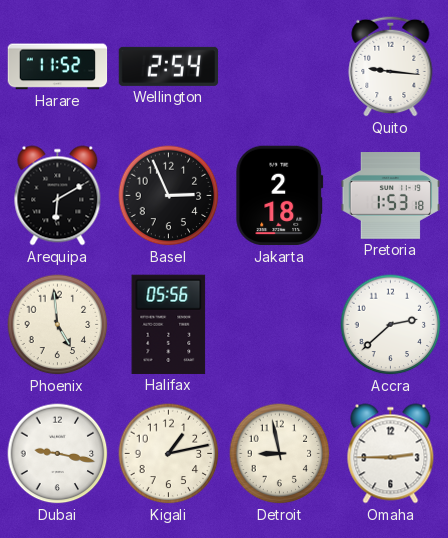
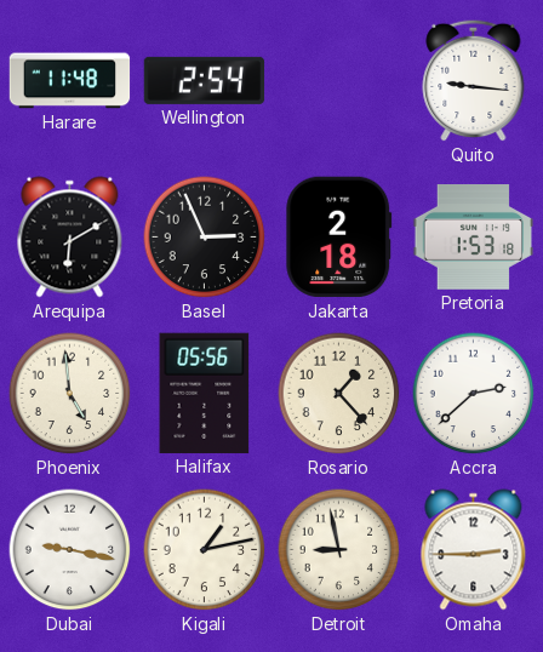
Harare: 11:52 -> 11:48 (70, 81)
Rosario: none -> 1:23 (339, 394)
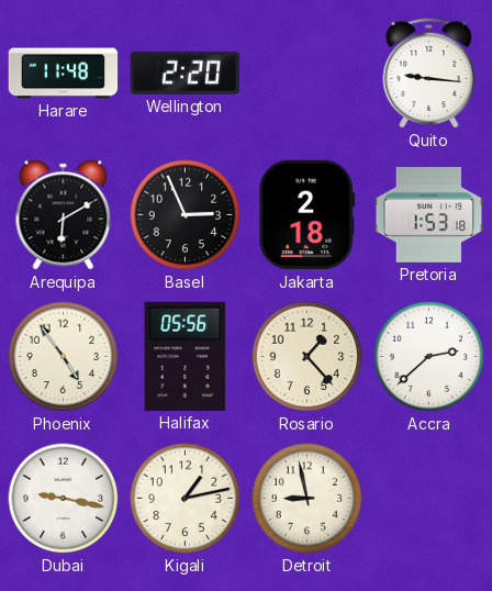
Wellington: 2:54 -> 2:20 (186, 73)
Phoenix: 4:59 -> 4:54 (64, 357)
Omaha: 2:45 -> none (474, 550)
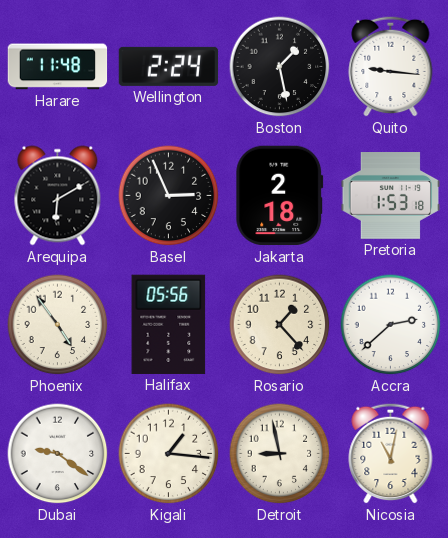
Wellington: 2:20 -> 2:24 (169, 66)
Boston: none -> 1:28 (280, 67)
Dubai: 9:17 -> 9:21 (58, 454)
Kigali: 1:13 -> 1:16 (169, 454)
Nicosia: none -> 11:02 (391, 453)
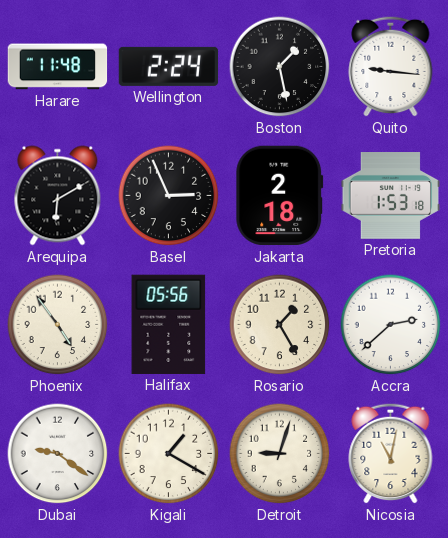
Rosario: 1:23 -> 1:25 (280, 325)
Kigali: 1:16 -> 1:20 (169, 454)
Detroit: 8:58 -> 9:03 (280, 454)
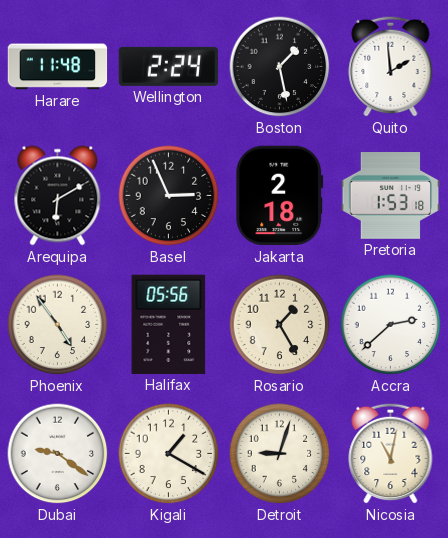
Quito: 9:16 -> 1:59 (391, 66)
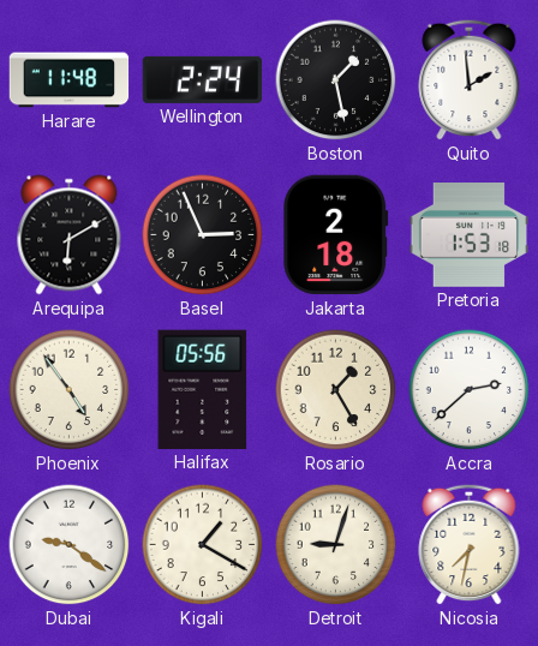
Nicosia: 11:02 -> 7:32 (470, 544)
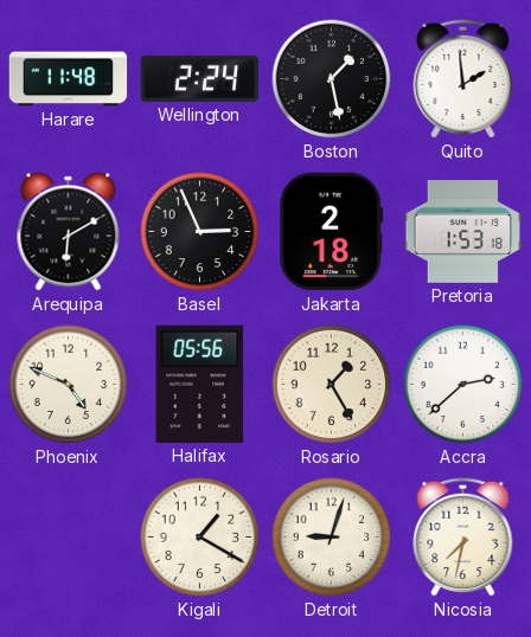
Phoenix: 4:54 -> 4:49 (69, 385)
Dubai: 9:21 -> none (70, 545)
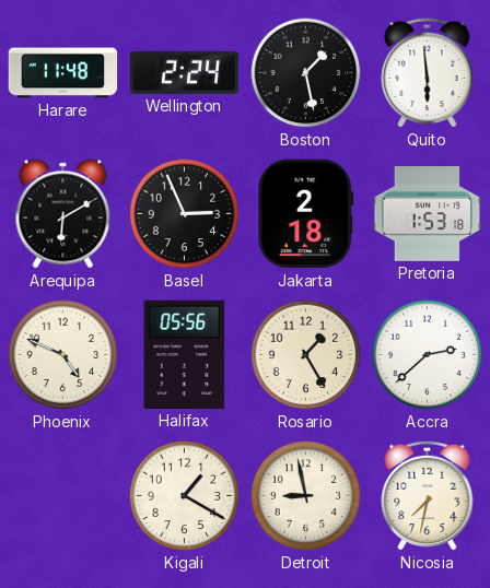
Quito: 1:59 -> 5:59 (428, 72)
Detroit: 9:03 -> 8:58 (306, 496)
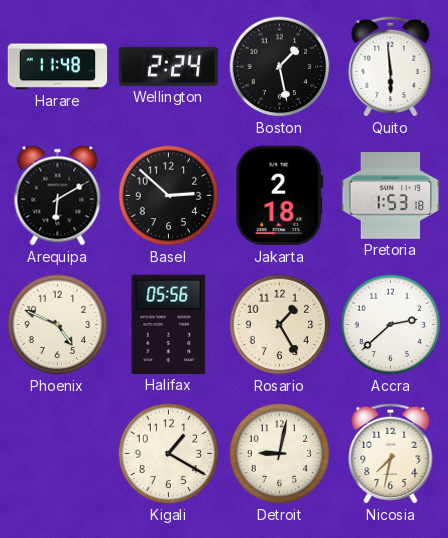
Basel: 2:56 -> 2:52 (169, 196)
Detroit: 8:58 -> 9:02 (280, 454)
